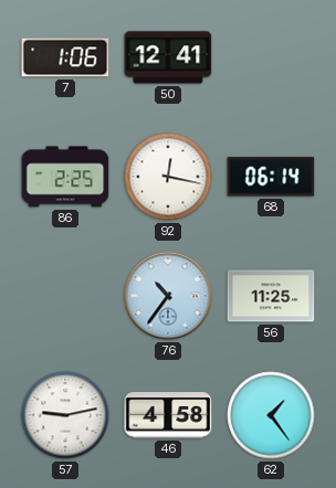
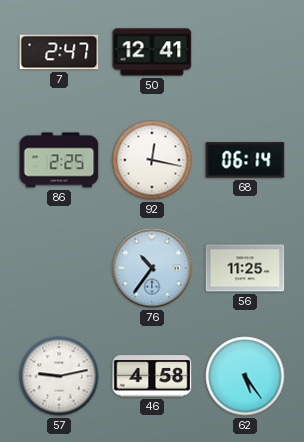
7: 1:06 -> 2:47 (59, 52)
62: 1:24 -> 5:24 (245, 376)
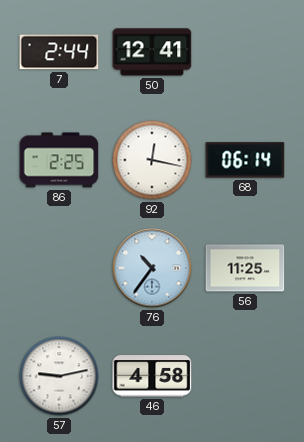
7: 2:47 -> 2:44 (59, 52)
62: 5:24 -> none (245, 376)
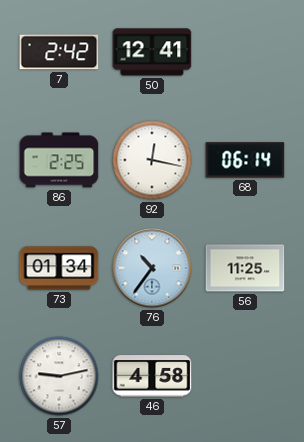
7: 2:44 -> 2:42 (59, 52)
73: none -> 01:34 (59, 268)
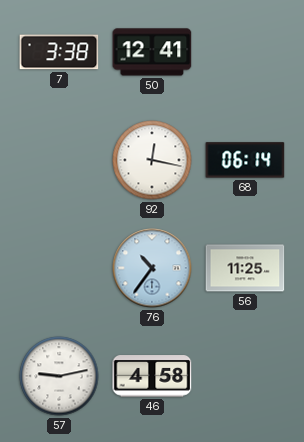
7: 2:42 -> 3:38 (59, 52)
86: 2:25 -> none (59, 160)
73: 01:34 -> none (59, 268)
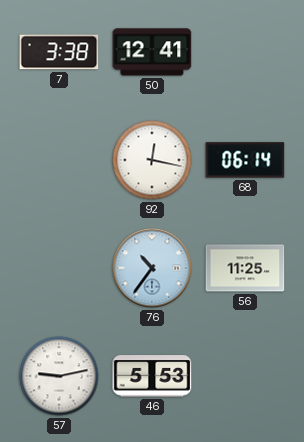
46: 4:58 -> 5:53 (152, 376)
